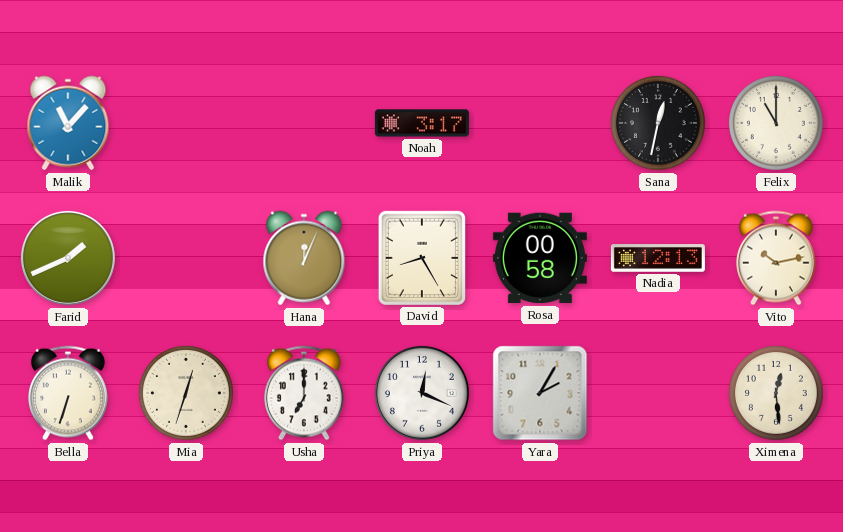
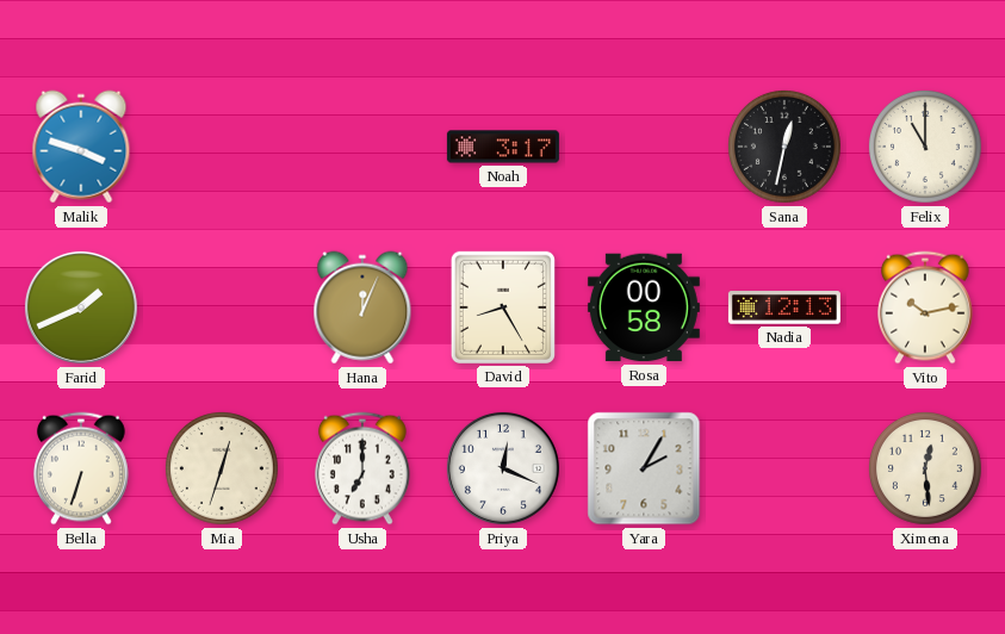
Malik: 11:07 -> 3:48 (81, 147)
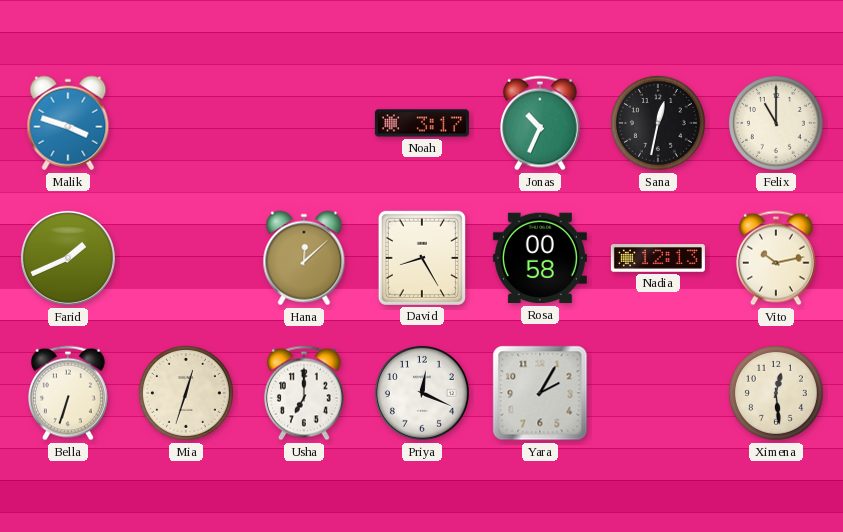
Jonas: none -> 10:34 (540, 123)
Hana: 12:04 -> 12:08 (304, 258)
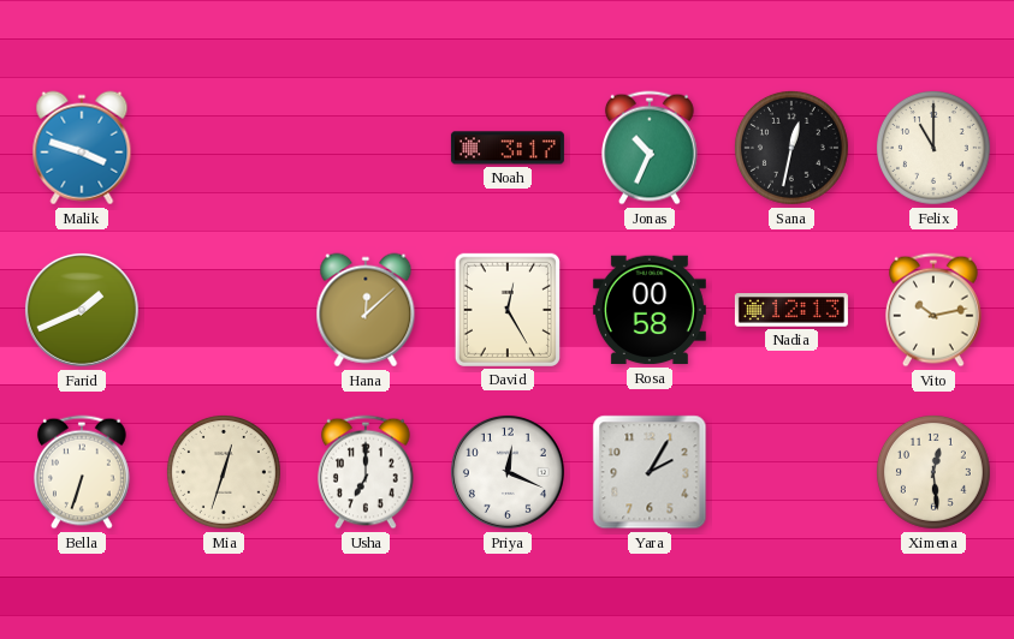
David: 8:25 -> 12:25 (508, 310)
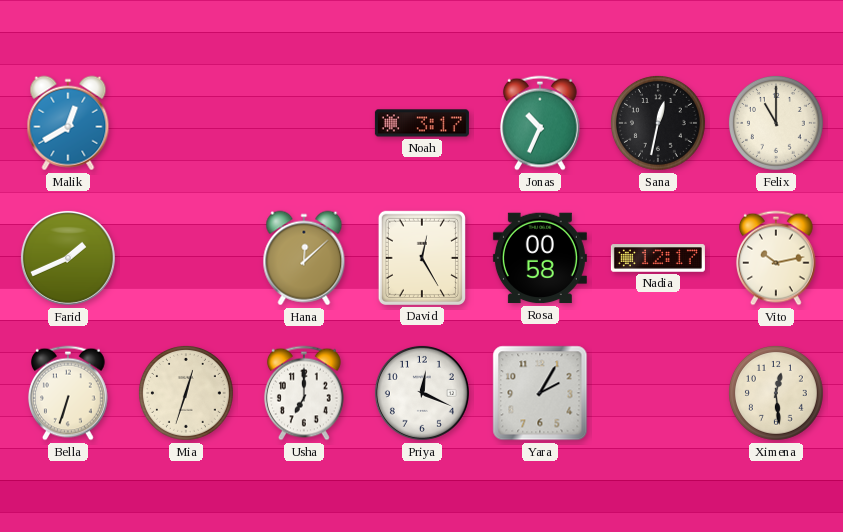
Malik: 3:48 -> 12:40 (68, 123)
Nadia: 12:13 -> 12:17 (658, 258)
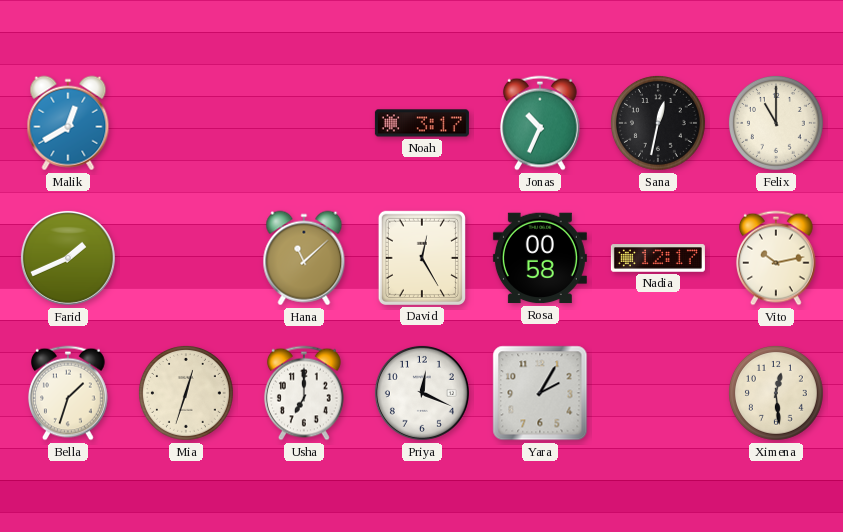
Hana: 12:08 -> 11:08 (304, 258)
Bella: 6:33 -> 1:33 (68, 393)
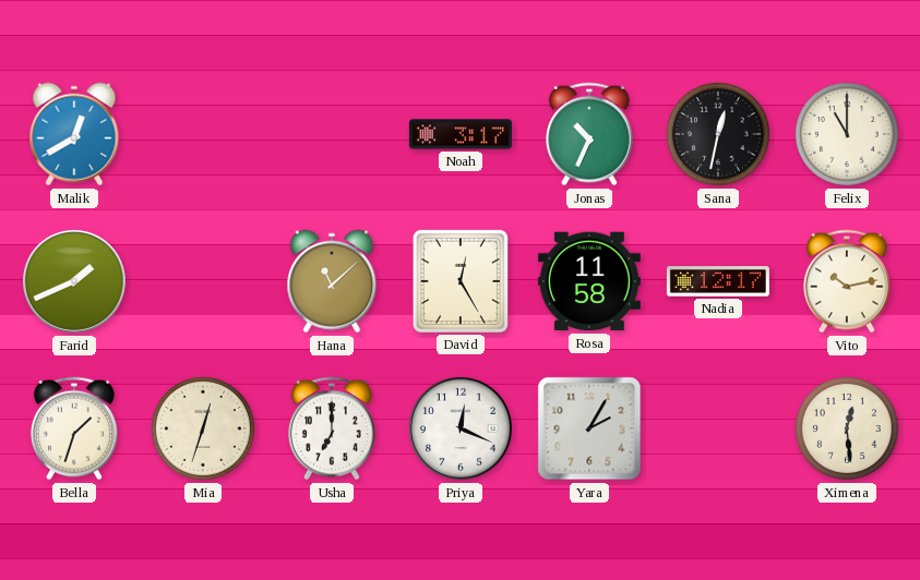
Rosa: 00:58 -> 11:58 (589, 281)
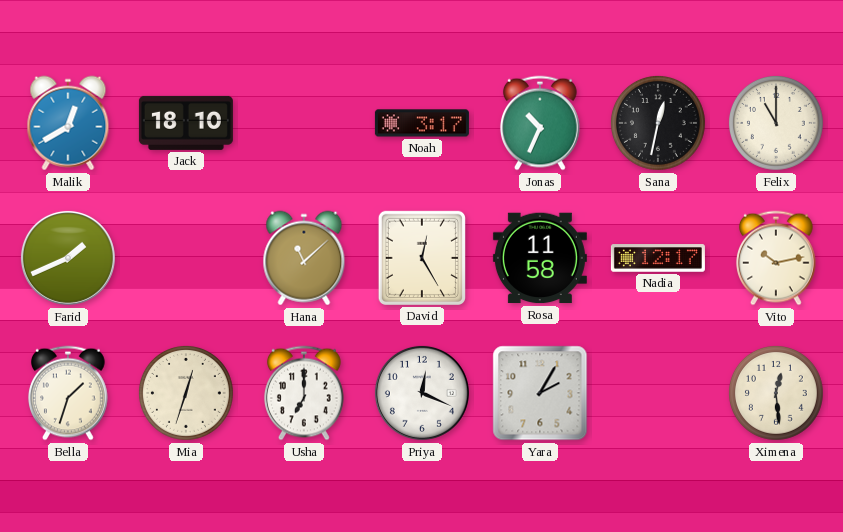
Jack: none -> 18:10 (186, 123)
